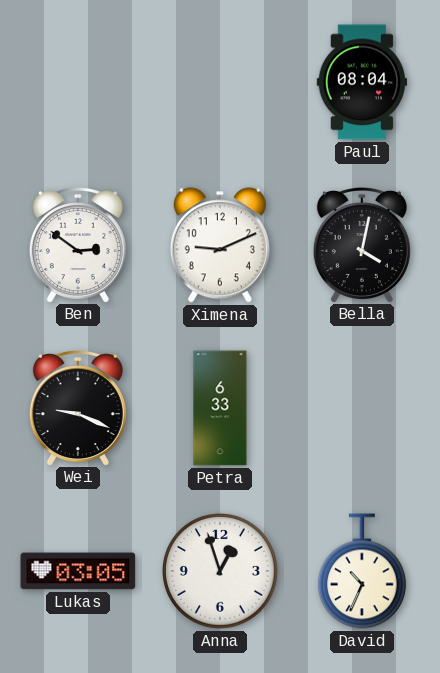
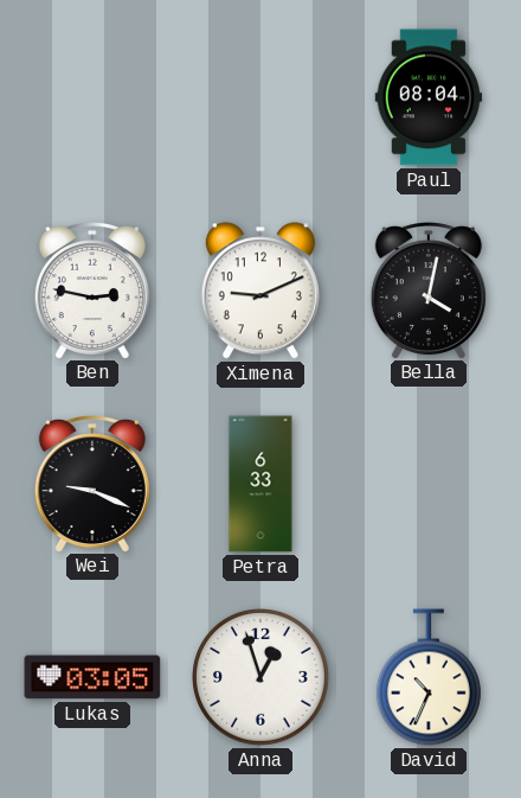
Ben: 2:51 -> 2:47 (92, 291)
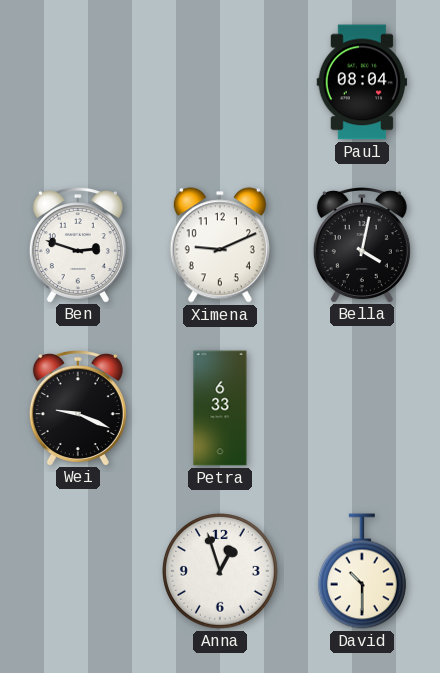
Ben: 2:47 -> 2:48 (78, 245)
Lukas: 03:05 -> none (92, 677)
David: 10:34 -> 10:30 (362, 571)
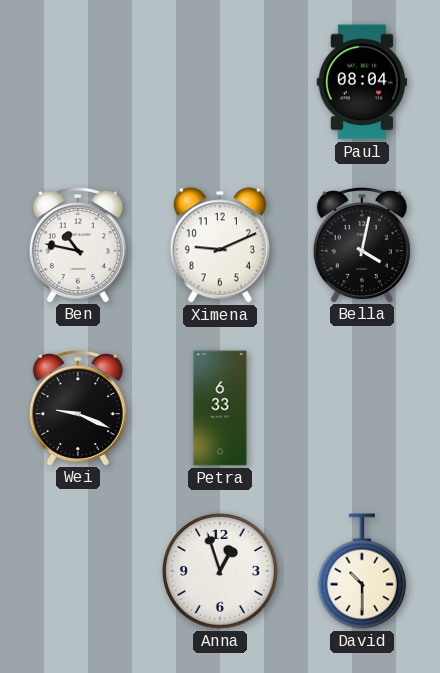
Ben: 2:48 -> 10:47 (78, 245)
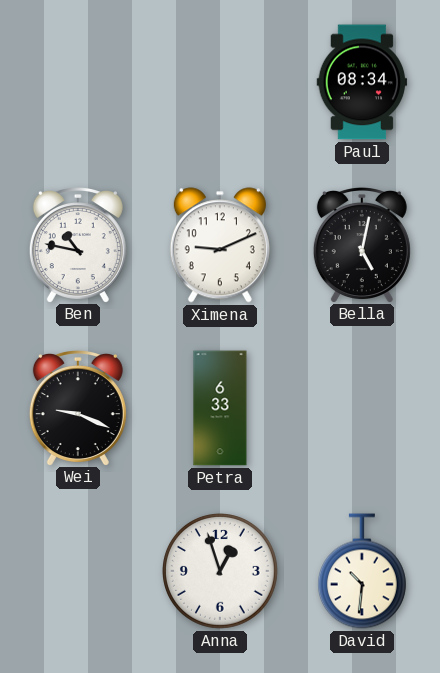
Paul: 08:04 -> 08:34 (362, 82)
Bella: 4:02 -> 5:02 (362, 245)
David: 10:30 -> 10:31 (362, 571)
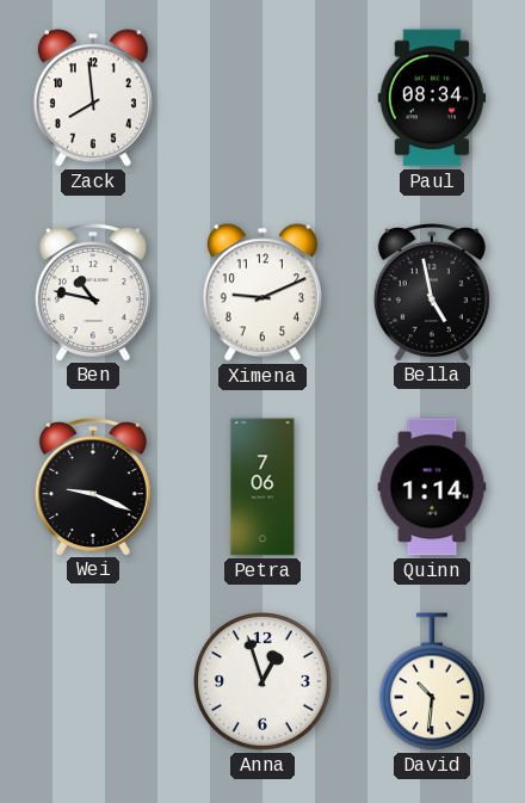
Zack: none -> 7:59 (93, 98)
Bella: 5:02 -> 4:58 (432, 292)
Petra: 6:33 -> 7:06 (262, 487)
Quinn: none -> 1:14 (432, 487)
